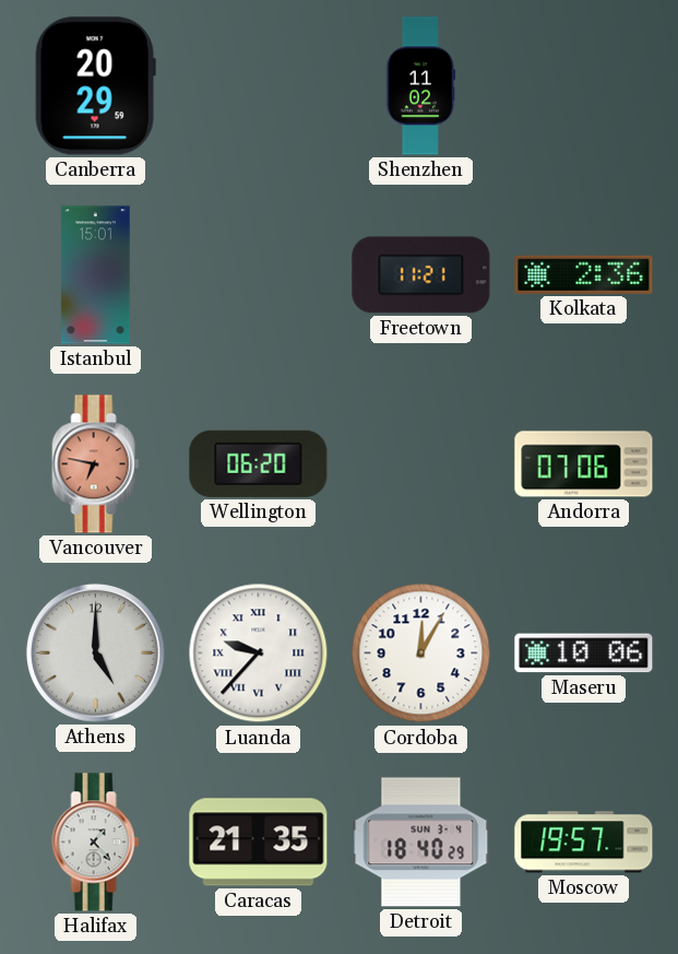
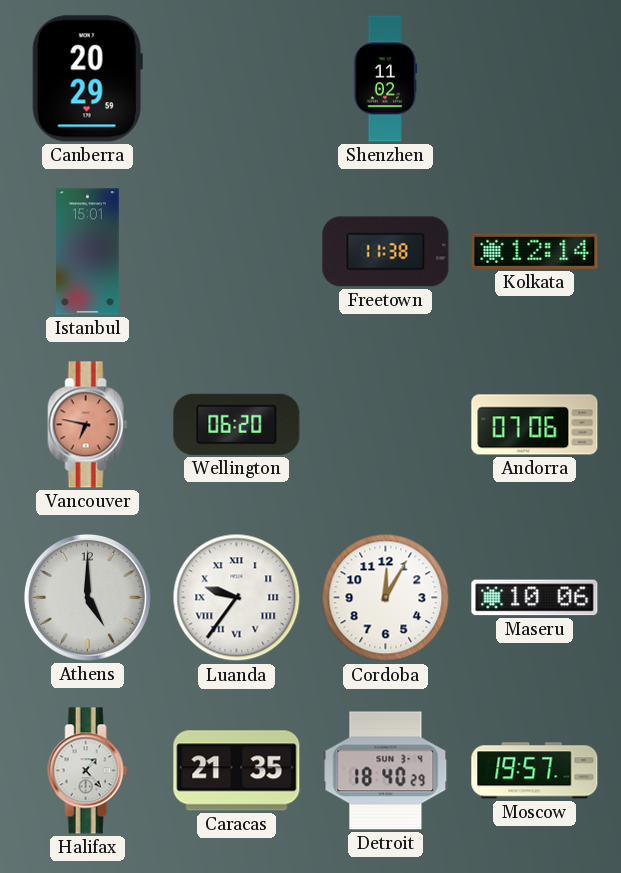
Freetown: 11:21 -> 11:38 (386, 252)
Kolkata: 2:36 -> 12:14 (535, 251)
Luanda: 9:37 -> 9:36 (237, 598)
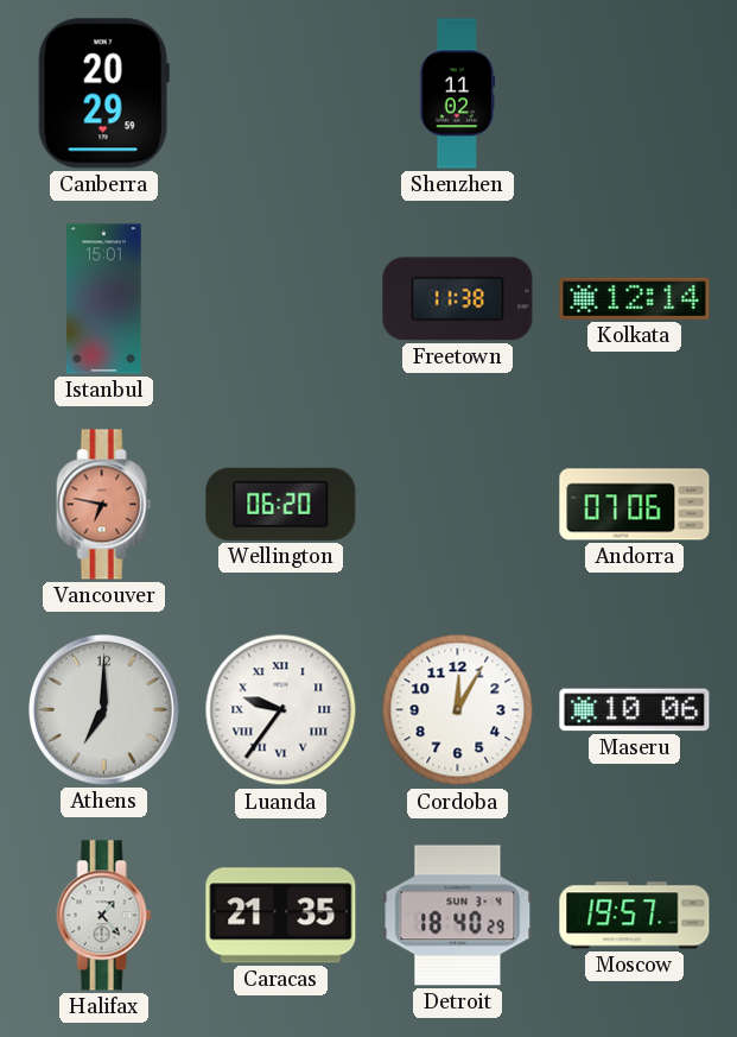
Athens: 5:00 -> 7:00 (103, 709)
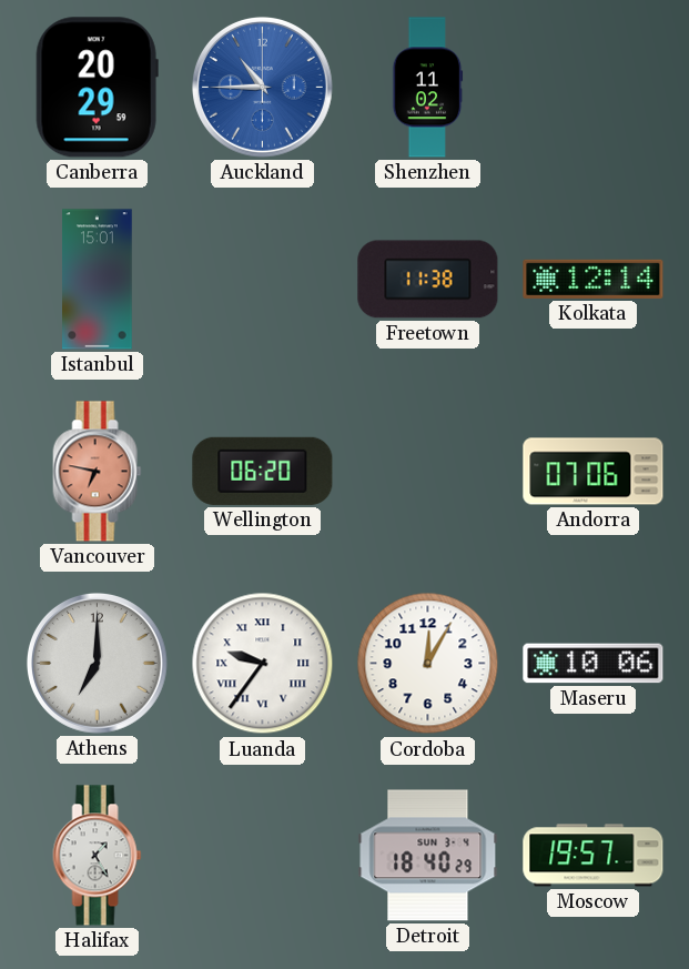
Auckland: none -> 10:45 (262, 87)
Halifax: 1:23 -> 1:25 (98, 856)
Caracas: 21:35 -> none (281, 916)
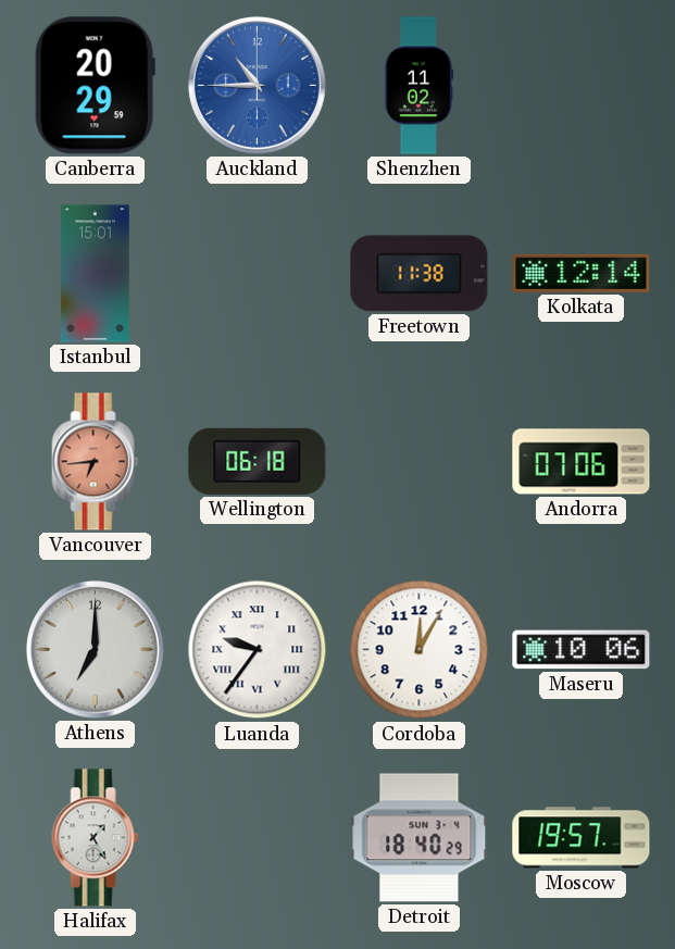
Vancouver: 6:47 -> 6:44 (96, 462)
Wellington: 06:20 -> 06:18 (258, 461)
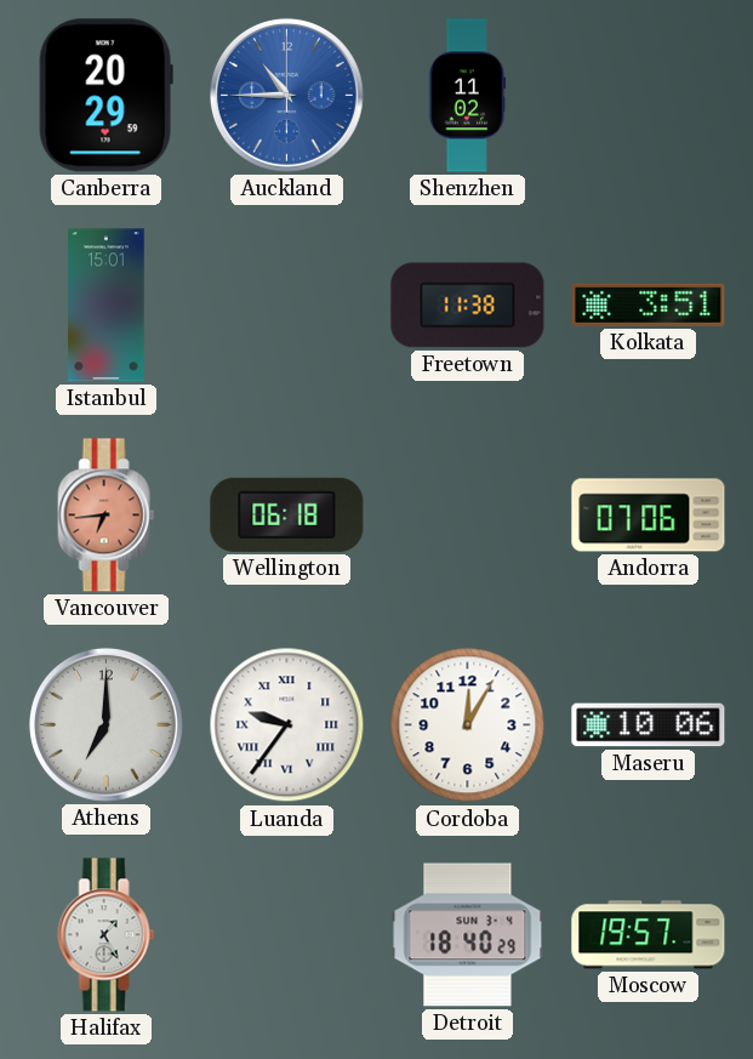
Kolkata: 12:14 -> 3:51 (649, 304)
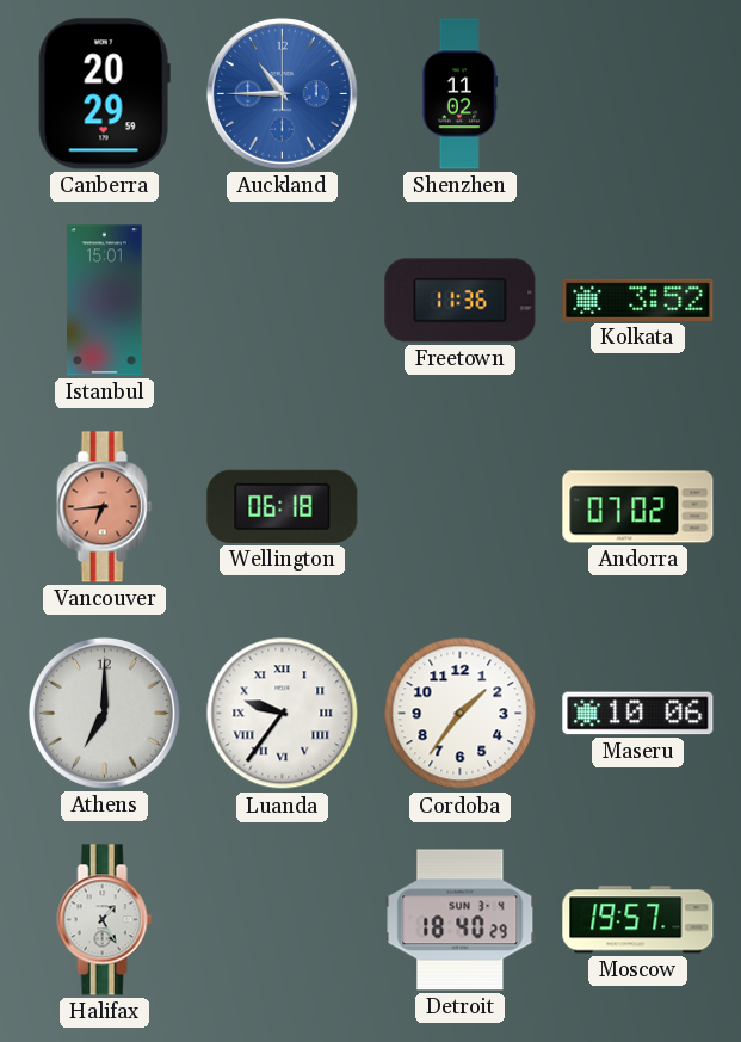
Freetown: 11:38 -> 11:36 (461, 301)
Kolkata: 3:51 -> 3:52 (638, 300)
Andorra: 07:06 -> 07:02 (638, 507)
Cordoba: 12:05 -> 1:36 (461, 714)
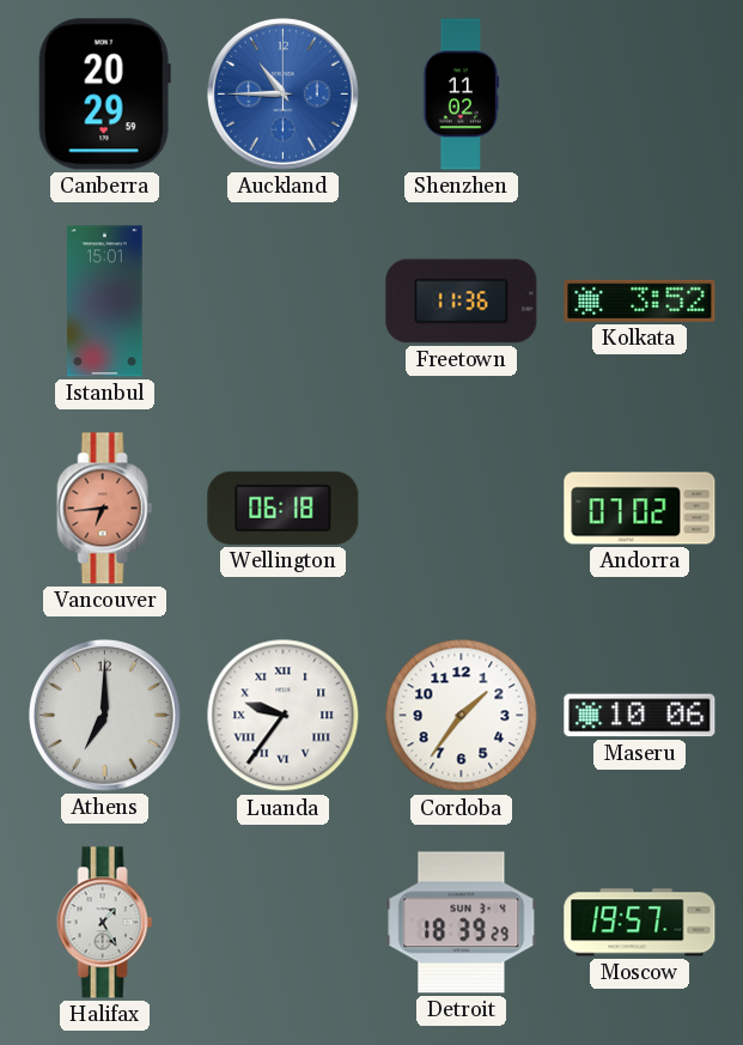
Detroit: 18:40 -> 18:39 (462, 923)
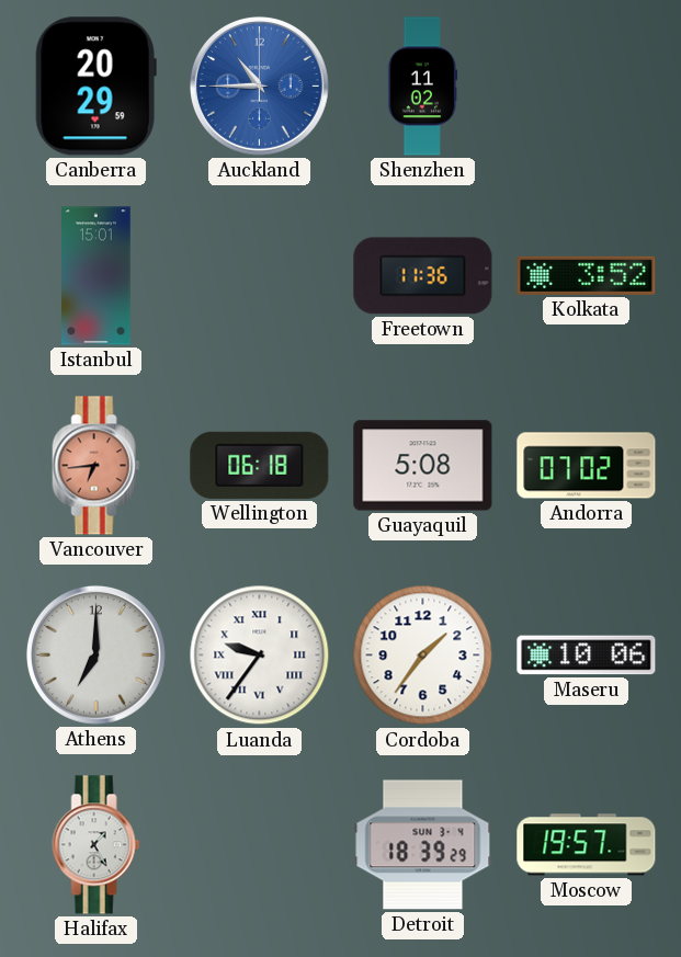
Guayaquil: none -> 5:08 (423, 466)
